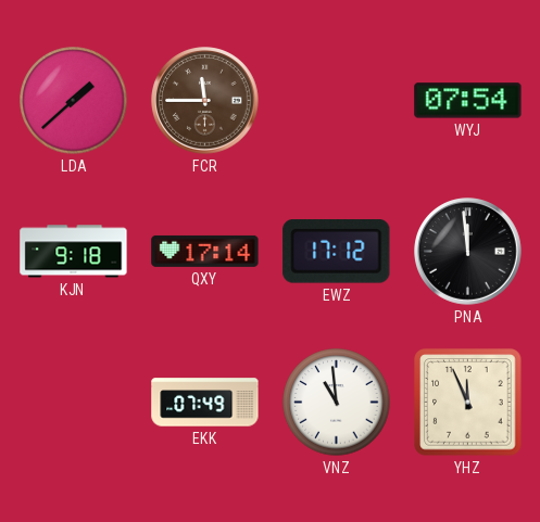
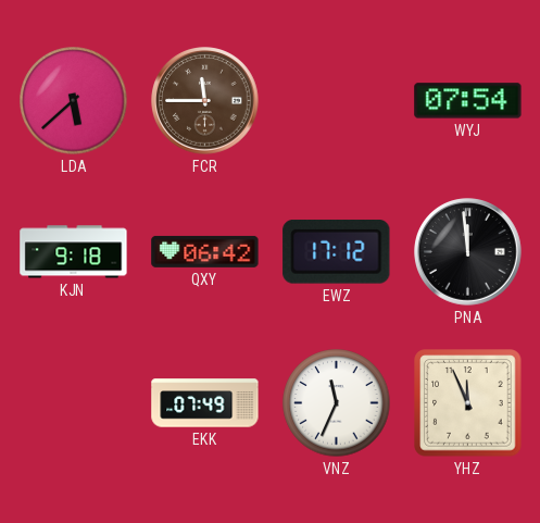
LDA: 1:38 -> 5:38 (74, 101)
QXY: 17:14 -> 06:42 (205, 251)
VNZ: 10:59 -> 11:34 (337, 403)
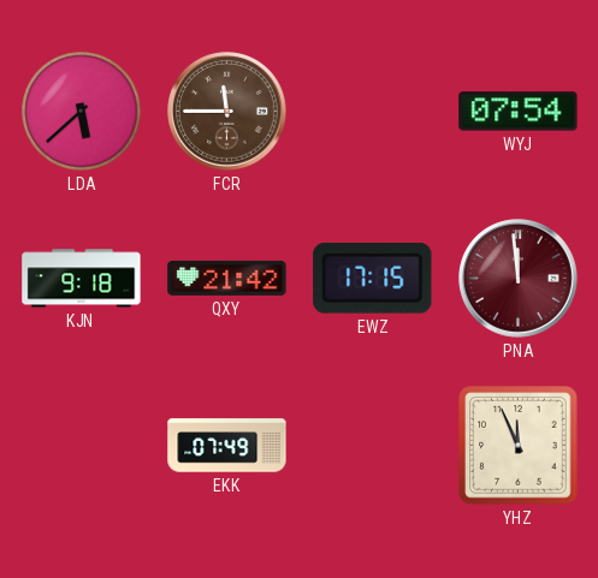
QXY: 06:42 -> 21:42 (227, 278)
EWZ: 17:12 -> 17:15 (373, 279)
PNA dial: black -> burgundy (519, 279)
VNZ: 11:34 -> none (337, 403)
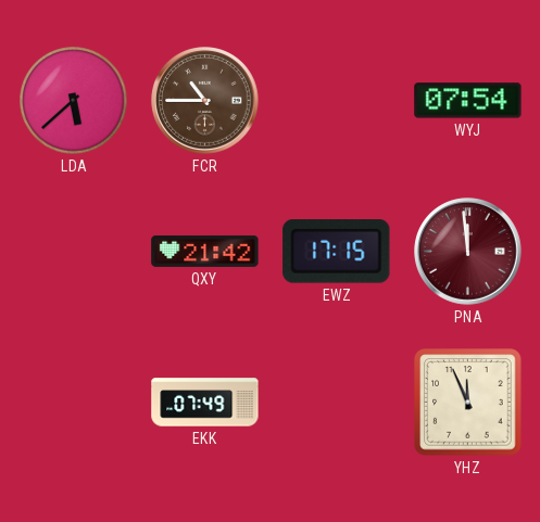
FCR: 11:45 -> 10:45 (205, 101)
KJN: 9:18 -> none (82, 279)
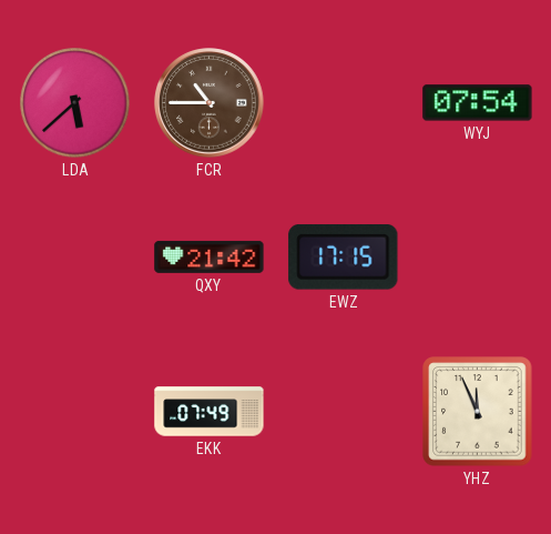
PNA: 11:59 -> none (468, 252)
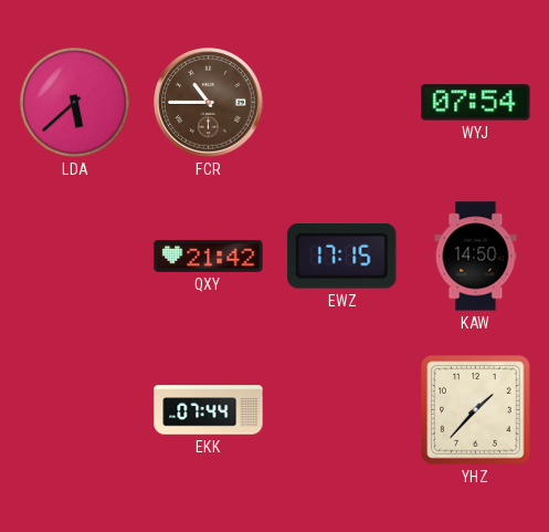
KAW: none -> 14:50 (476, 257)
EKK: 07:49 -> 07:44 (209, 410)
YHZ: 11:56 -> 1:37 (476, 410)
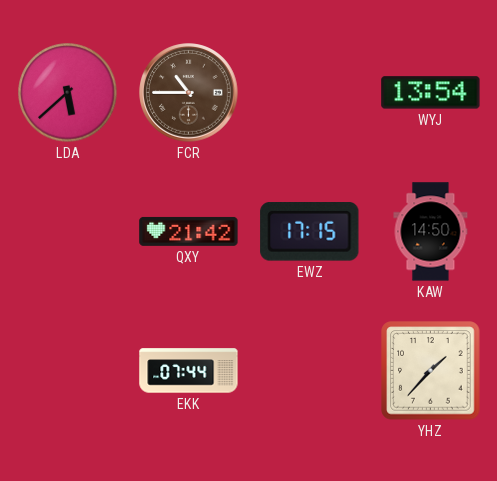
WYJ: 07:54 -> 13:54 (431, 93)
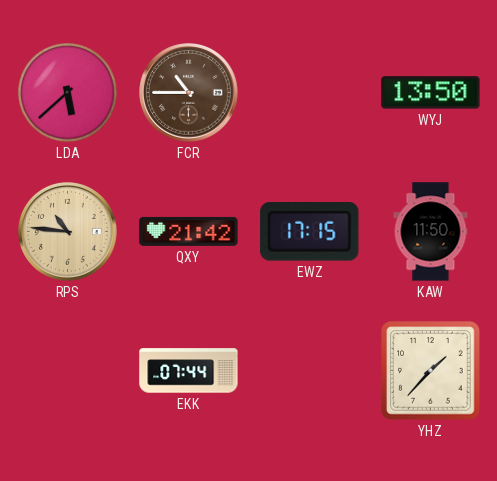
WYJ: 13:54 -> 13:50 (431, 93)
RPS: none -> 10:46 (68, 232)
KAW: 14:50 -> 11:50 (431, 232)
